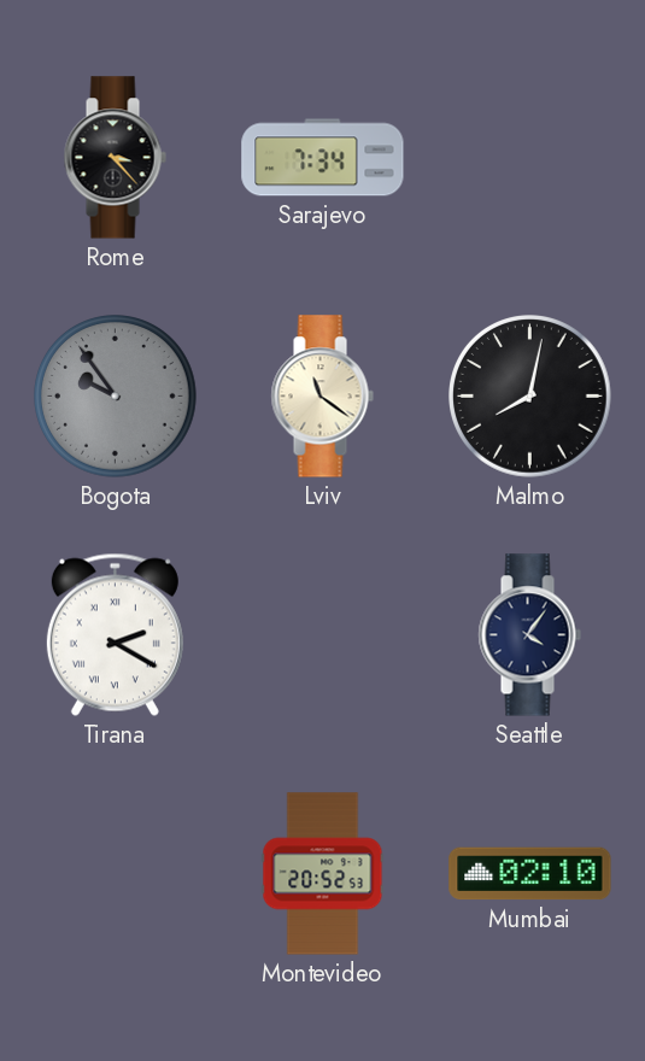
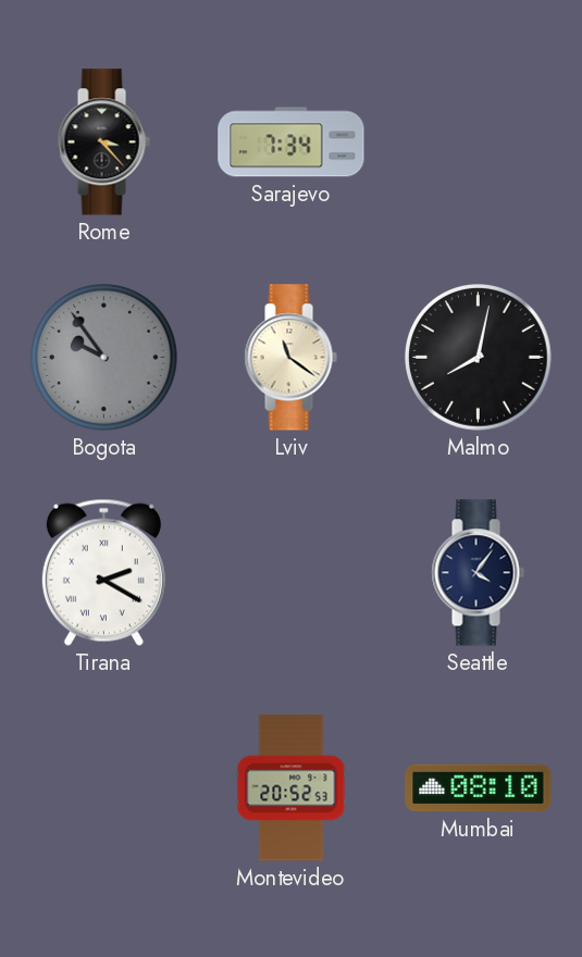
Mumbai: 02:10 -> 08:10 (479, 788)
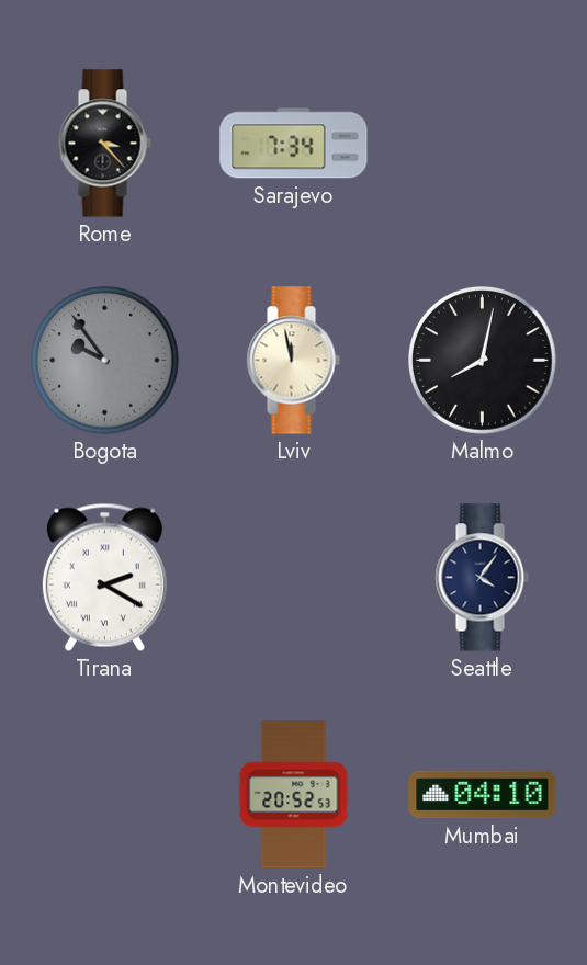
Lviv: 11:21 -> 11:58 (293, 361)
Mumbai: 08:10 -> 04:10 (483, 795)
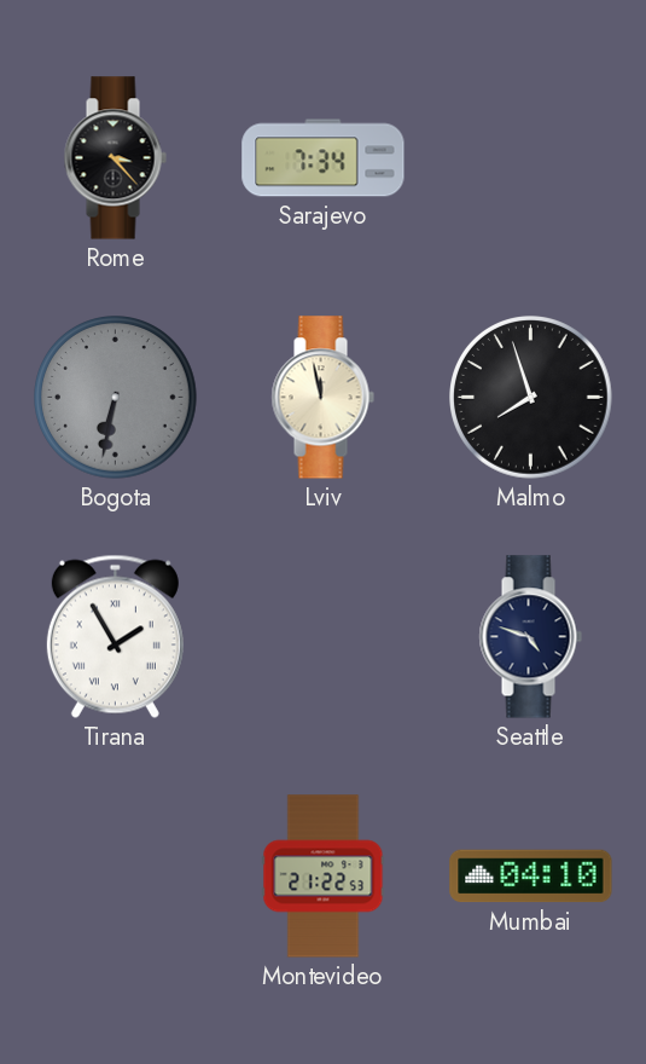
Bogota: 9:54 -> 6:32 (116, 398)
Malmo: 8:02 -> 7:57 (531, 398)
Tirana: 2:20 -> 1:55 (115, 636)
Seattle: 4:06 -> 4:48 (530, 637)
Montevideo: 20:52 -> 21:22 (324, 877)
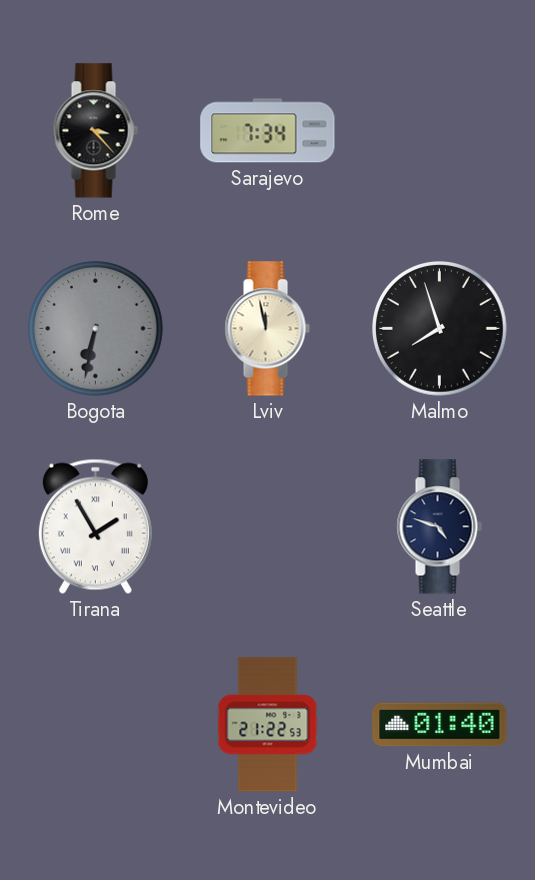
Mumbai: 04:10 -> 01:40 (440, 725)
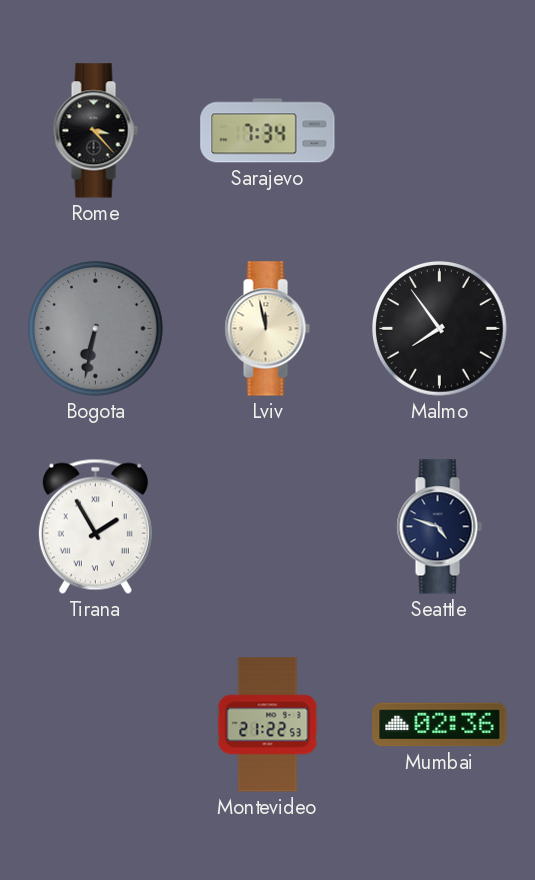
Malmo: 7:57 -> 7:54 (440, 329)
Mumbai: 01:40 -> 02:36 (440, 725)
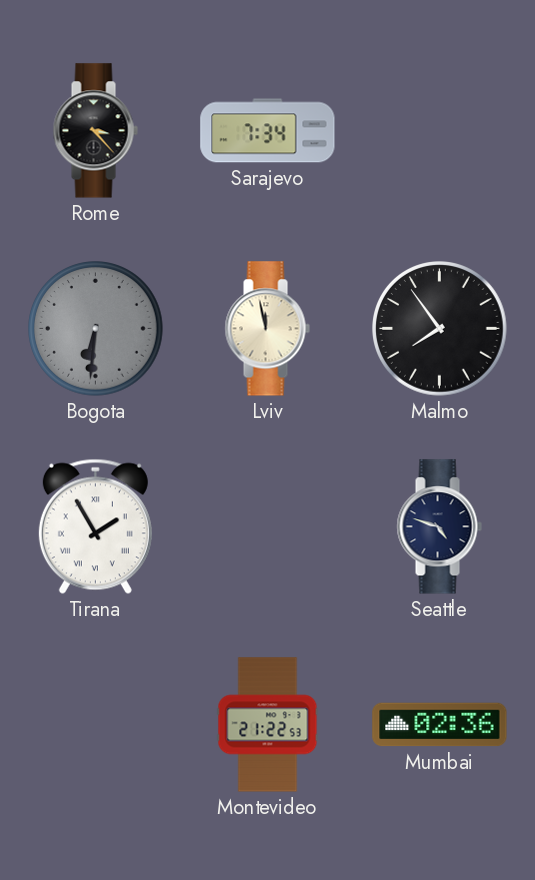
Bogota: 6:32 -> 6:31 (96, 329)
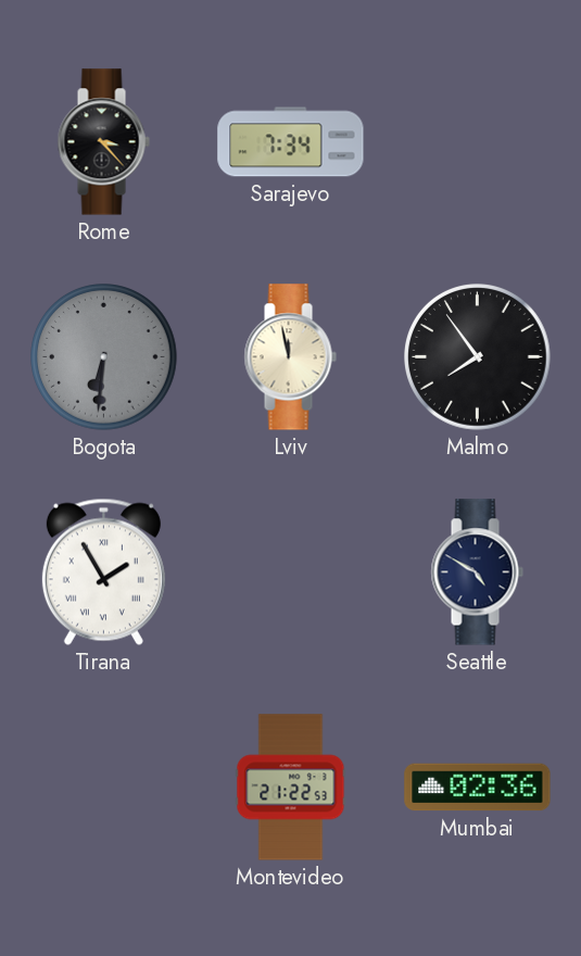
Seattle: 4:48 -> 4:50 (477, 573)
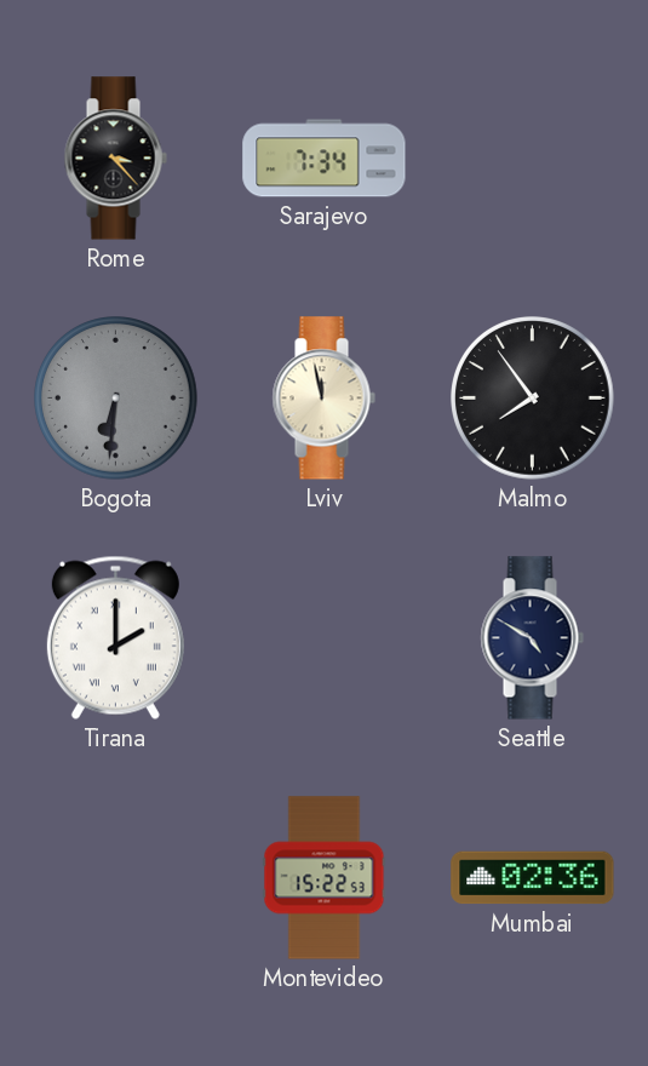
Tirana: 1:55 -> 2:00 (115, 637)
Montevideo: 21:22 -> 15:22 (325, 878)
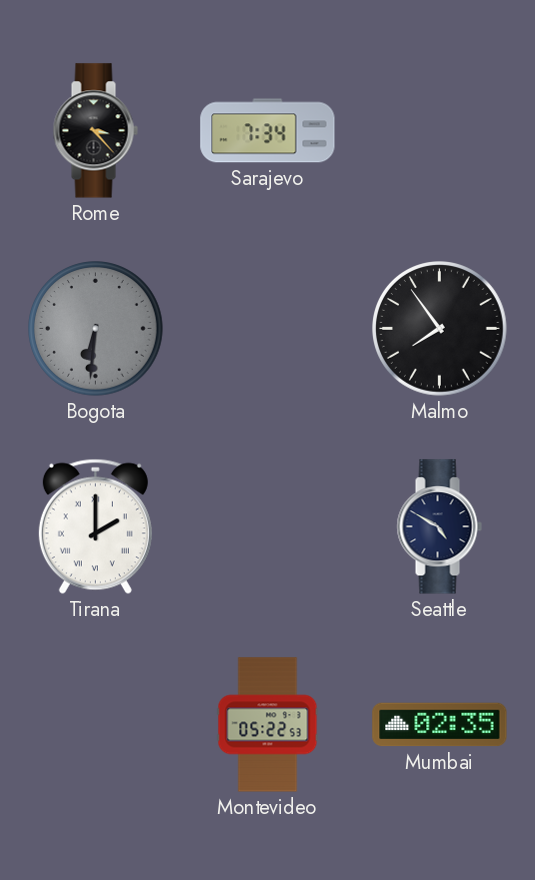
Lviv: 11:58 -> none (323, 399)
Montevideo: 15:22 -> 05:22 (268, 725)
Mumbai: 02:36 -> 02:35 (440, 725)
